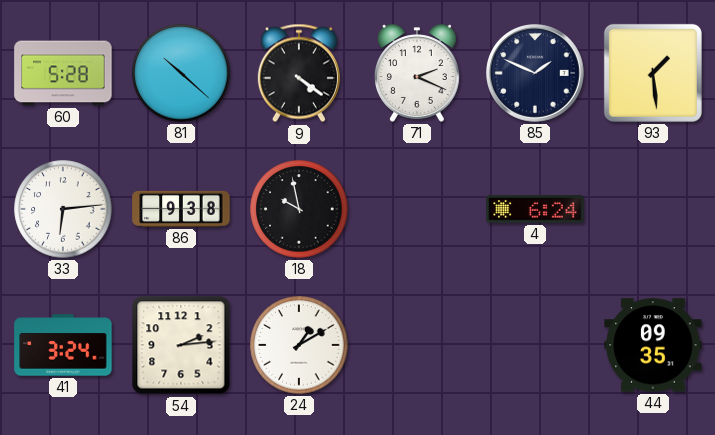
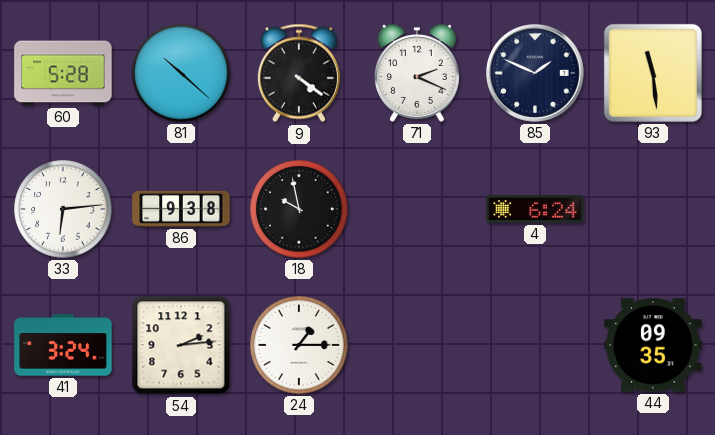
93: 1:29 -> 11:29 (653, 73)
24: 1:10 -> 1:15 (299, 345)
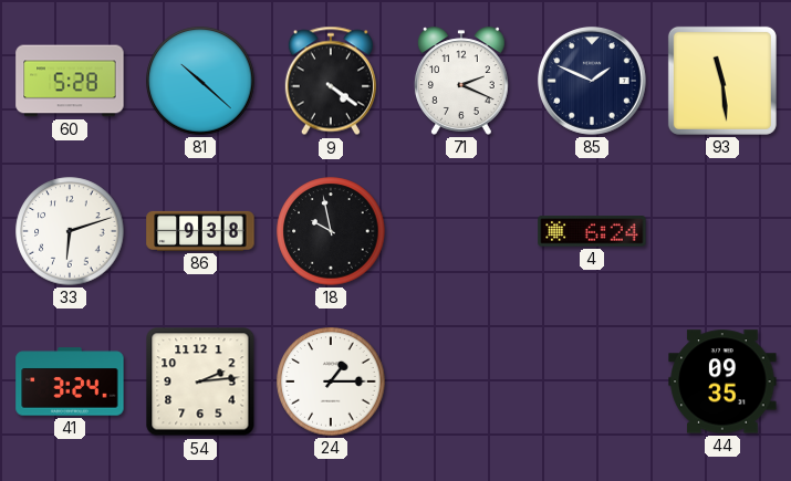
33: 6:14 -> 6:12 (70, 231)
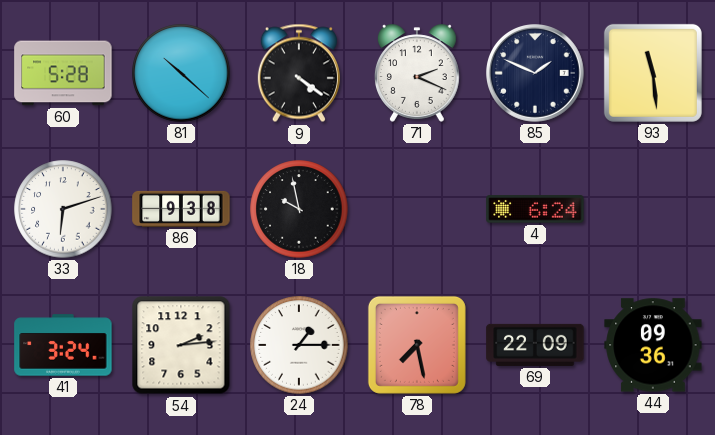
78: none -> 7:28 (417, 345)
69: none -> 22:09 (535, 345)
44: 09:35 -> 09:36 (653, 345)
